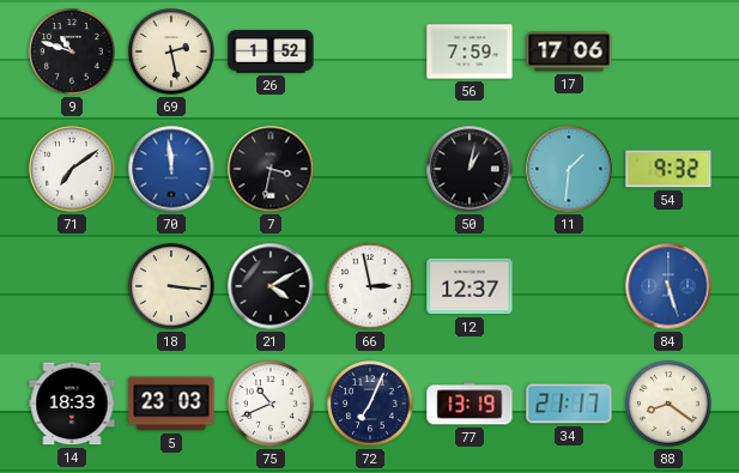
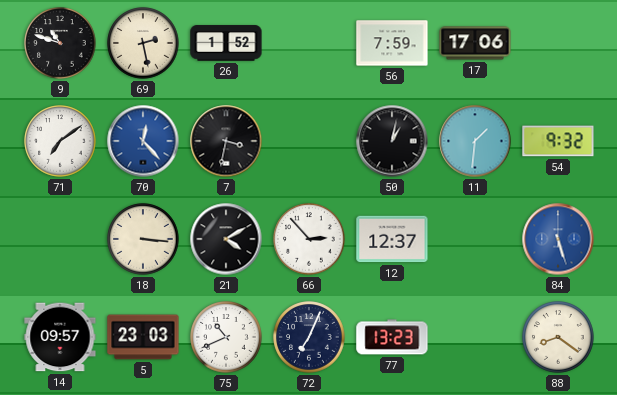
70: 11:59 -> 12:23 (143, 141)
66: 2:58 -> 2:53 (309, 239)
14: 18:33 -> 09:57 (60, 337)
77: 13:19 -> 13:23 (392, 337)
34: 21:17 -> none (569, 404)
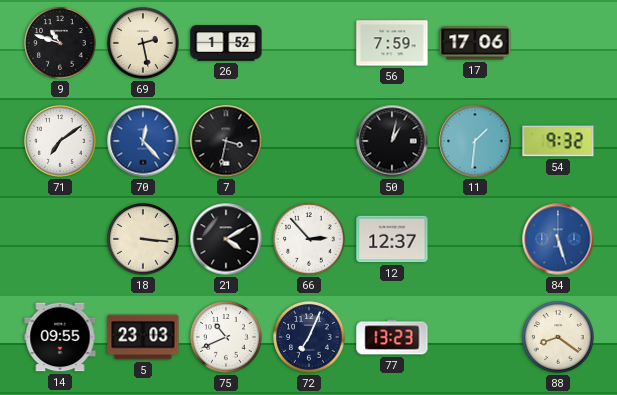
14: 09:57 -> 09:55 (60, 337)
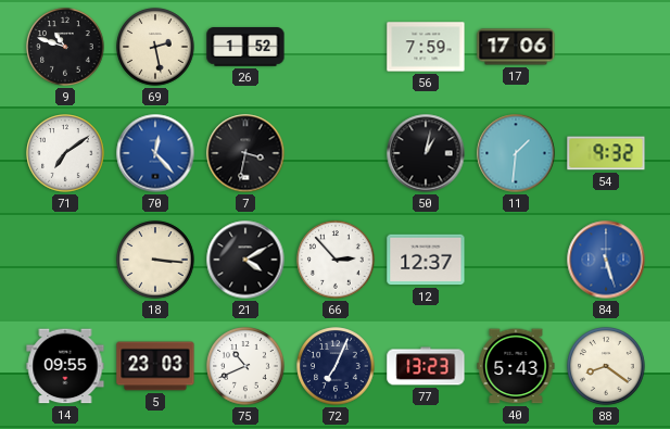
40: none -> 5:43 (516, 366)
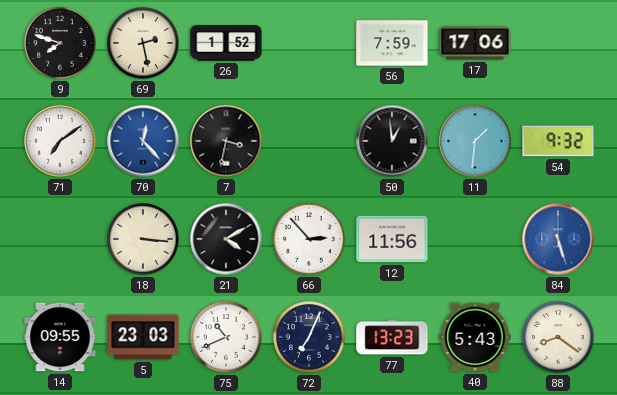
9: 10:48 -> 7:48 (60, 43)
50: 1:02 -> 12:59 (392, 141)
12: 12:37 -> 11:56 (392, 239)
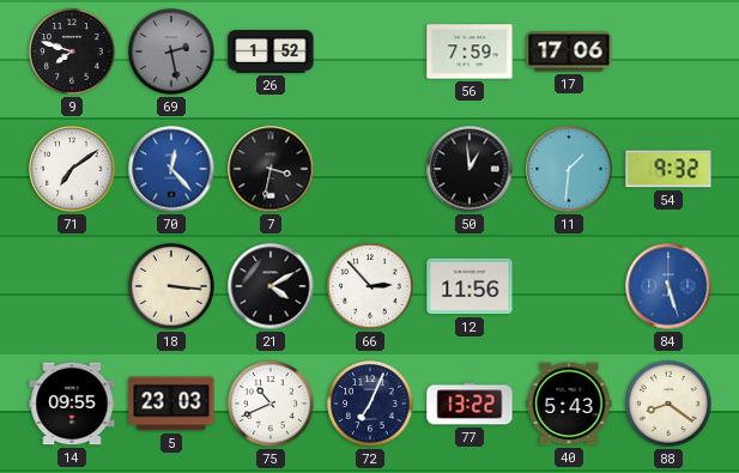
69 dial: cream -> grey (171, 51)
77: 13:23 -> 13:22 (470, 404)
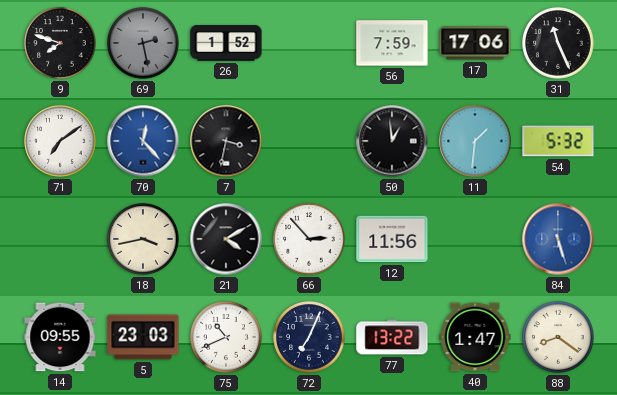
31: none -> 11:26 (558, 43)
54: 9:32 -> 5:32 (558, 141)
18: 3:16 -> 3:43 (143, 239)
40: 5:43 -> 1:47 (475, 337)
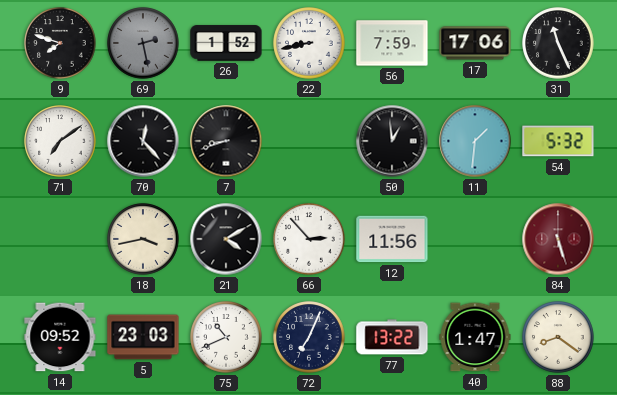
22: none -> 8:43 (309, 43)
70 dial: blue -> black (143, 141)
7: 3:32 -> 8:42 (226, 141)
84 dial: blue -> burgundy (558, 239)
14: 09:55 -> 09:52 (60, 337)
